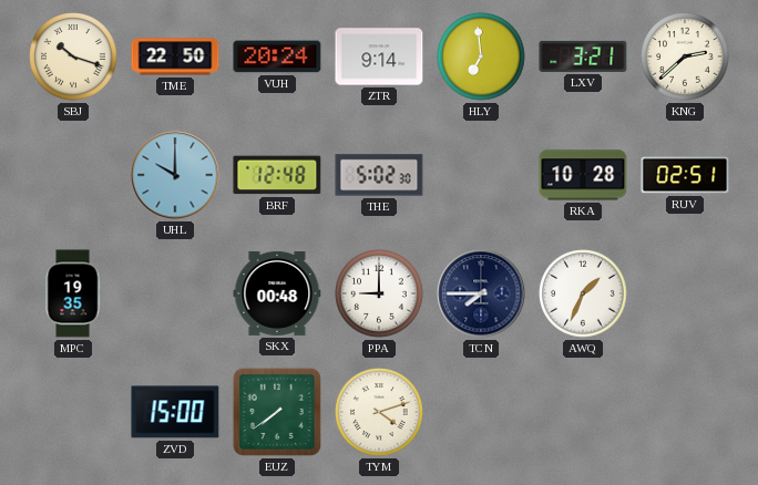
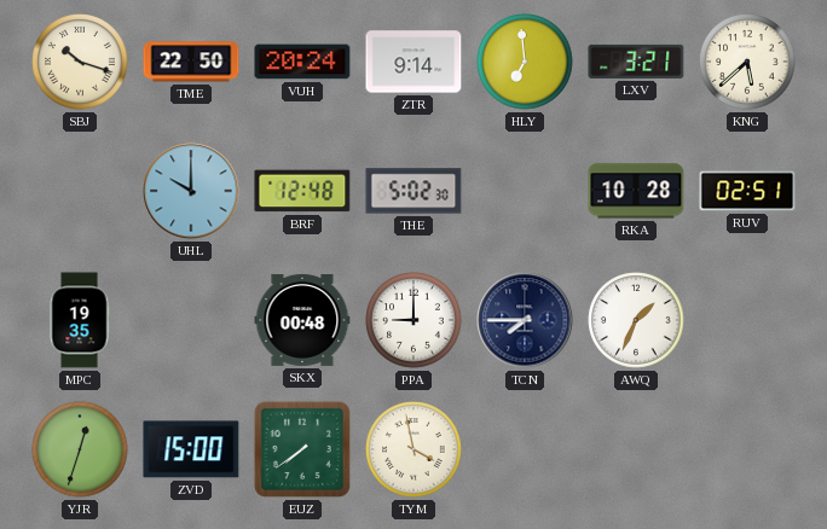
KNG: 2:38 -> 5:38 (747, 62)
YJR: none -> 12:33 (80, 449)
TYM: 4:12 -> 3:58 (413, 449)
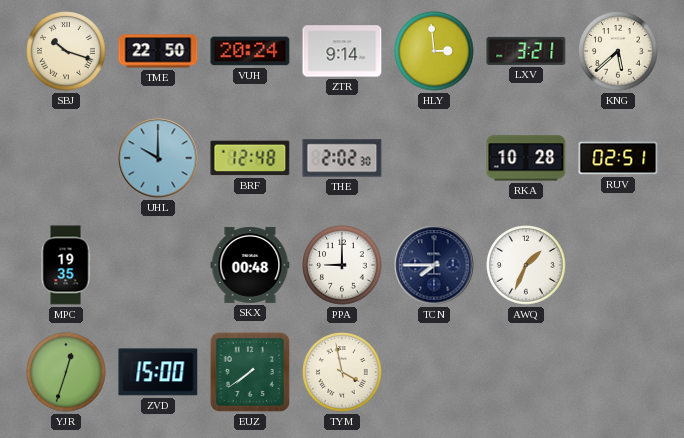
HLY: 6:59 -> 2:59 (434, 51)
THE: 5:02 -> 2:02 (342, 158)
